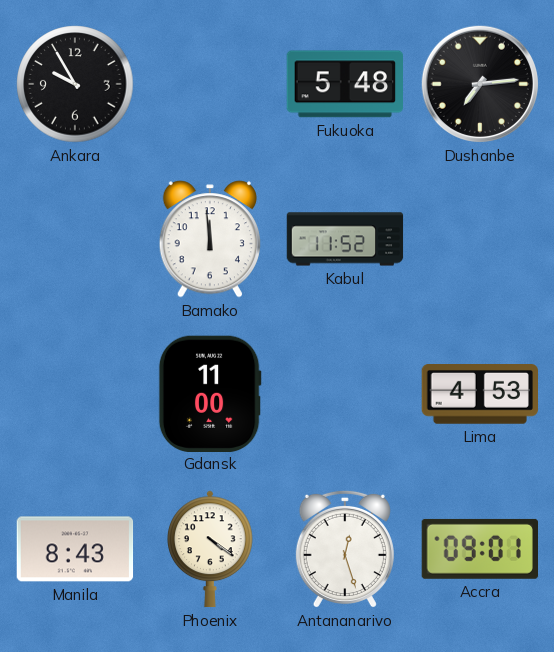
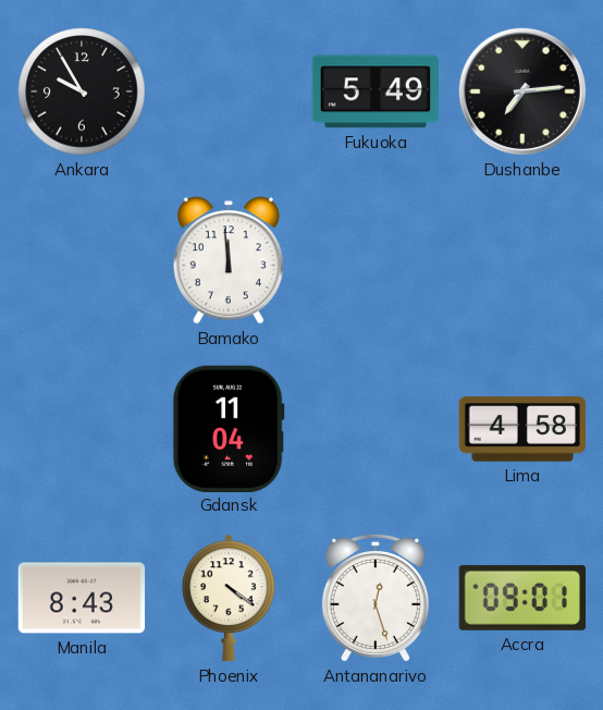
Fukuoka: 5:48 -> 5:49 (374, 91)
Kabul: 11:52 -> none (345, 239)
Gdansk: 11:00 -> 11:04 (229, 428)
Lima: 4:53 -> 4:58 (522, 430)
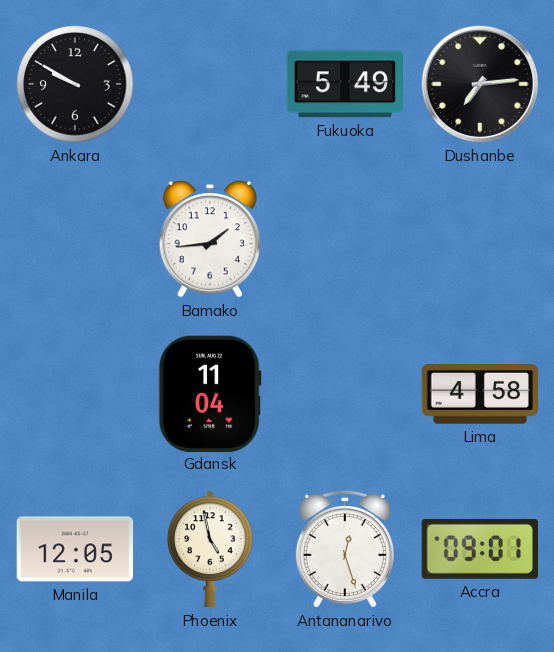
Ankara: 9:55 -> 9:50 (75, 84)
Bamako: 11:59 -> 1:44 (210, 239)
Manila: 8:43 -> 12:05 (75, 549)
Phoenix: 4:21 -> 4:58 (211, 549)
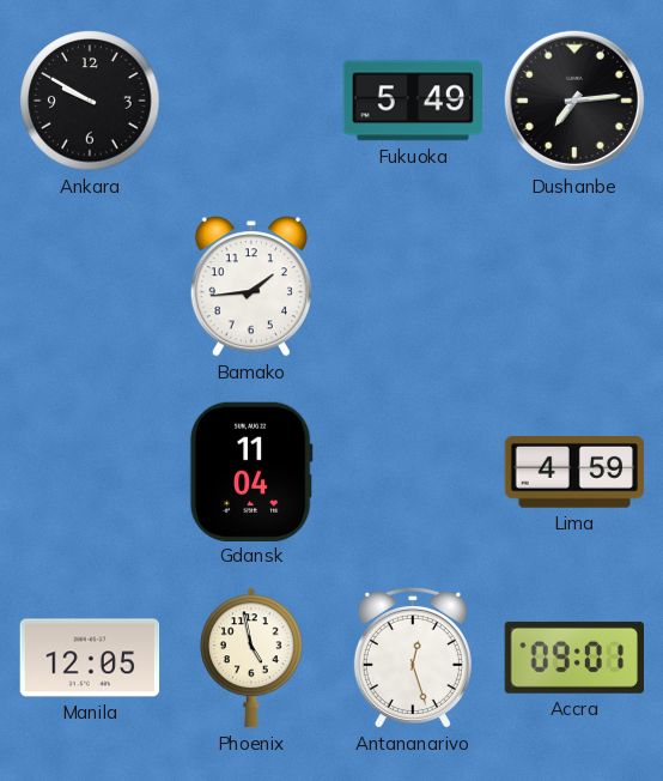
Lima: 4:58 -> 4:59 (574, 473)
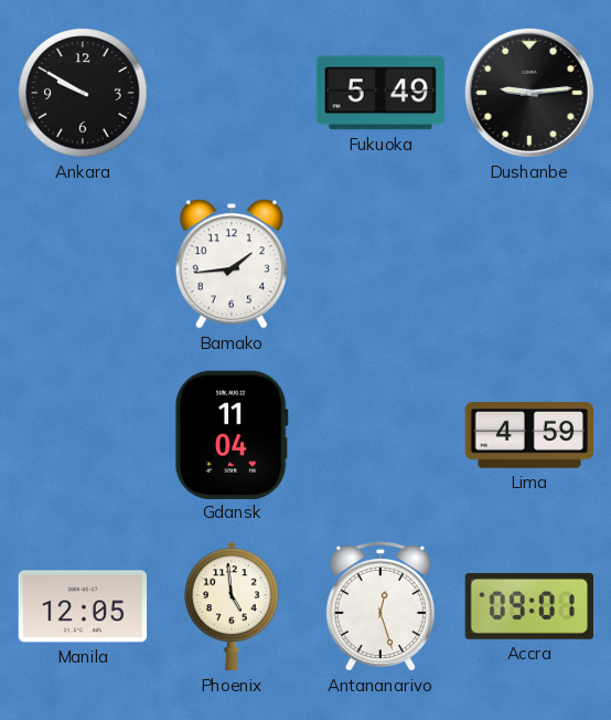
Dushanbe: 7:14 -> 9:14 (529, 93)
Phoenix: 4:58 -> 4:59 (233, 606)
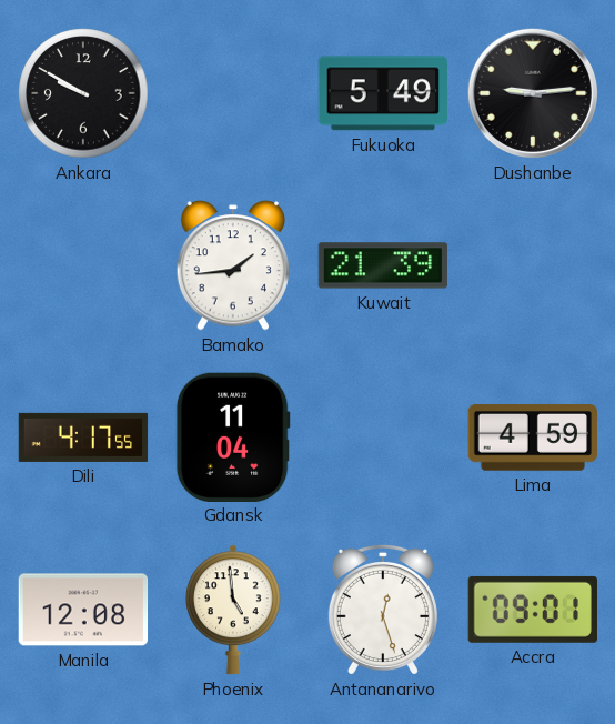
Kuwait: none -> 21:39 (383, 265)
Dili: none -> 4:17 (83, 438)
Manila: 12:05 -> 12:08 (83, 610)
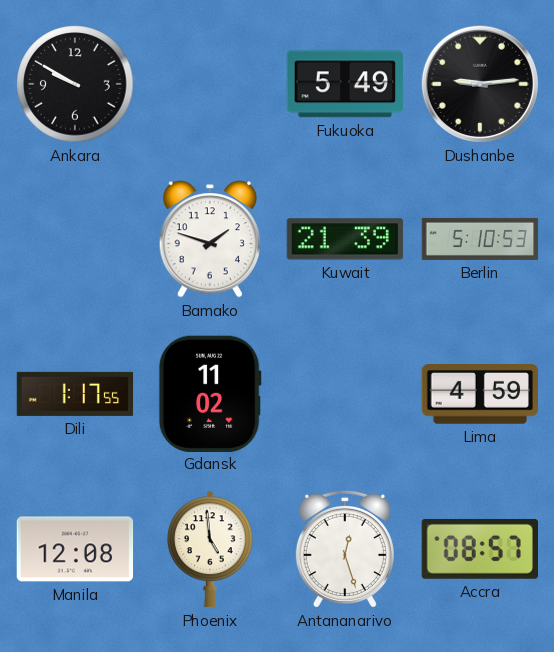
Bamako: 1:44 -> 1:48 (210, 239)
Berlin: none -> 5:10 (480, 239)
Dili: 4:17 -> 1:17 (75, 394)
Gdansk: 11:04 -> 11:02 (210, 393)
Accra: 09:01 -> 08:57 (479, 549)
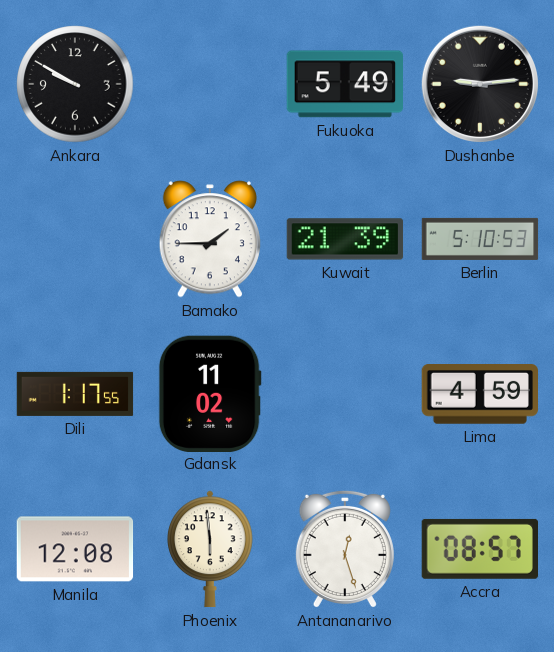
Bamako: 1:48 -> 1:45 (210, 239)
Phoenix: 4:59 -> 5:59 (211, 549)
